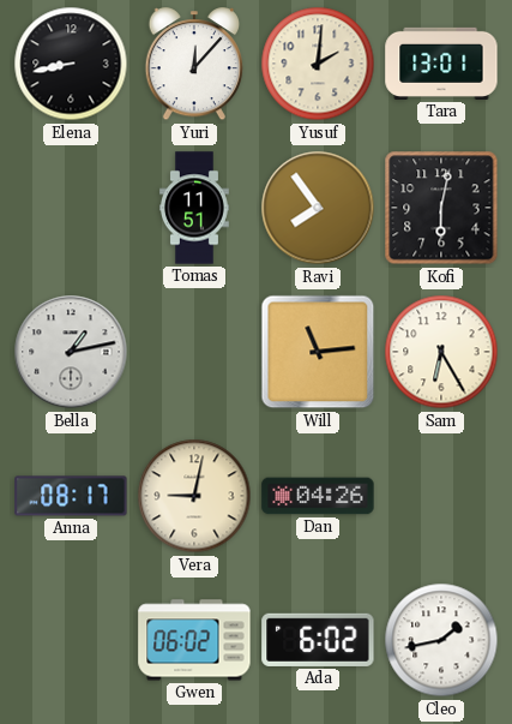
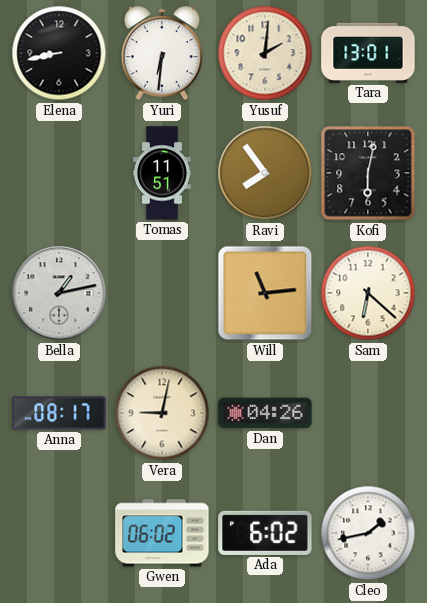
Yuri: 12:07 -> 6:31 (161, 54)
Sam: 6:25 -> 6:22 (368, 293)
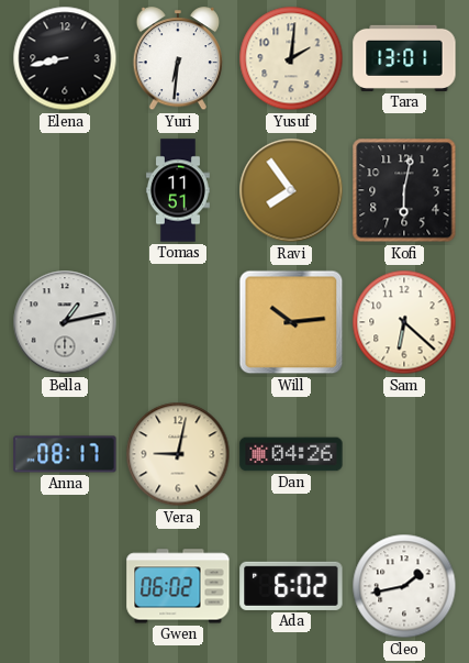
Will: 11:14 -> 10:14 (291, 322)
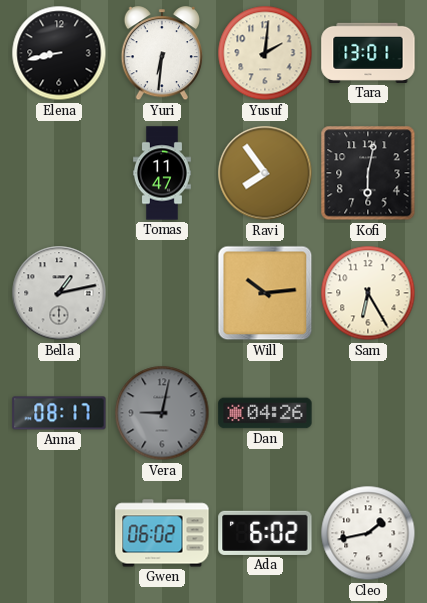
Tomas: 11:51 -> 11:47 (163, 173)
Sam: 6:22 -> 6:25 (368, 293)
Vera dial: cream -> grey (162, 413)
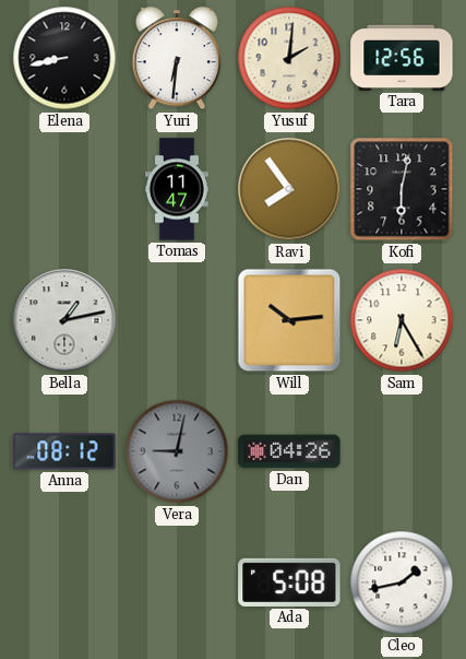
Tara: 13:01 -> 12:56 (402, 58)
Anna: 08:17 -> 08:12 (64, 451)
Gwen: 06:02 -> none (162, 533)
Ada: 6:02 -> 5:08 (289, 582)
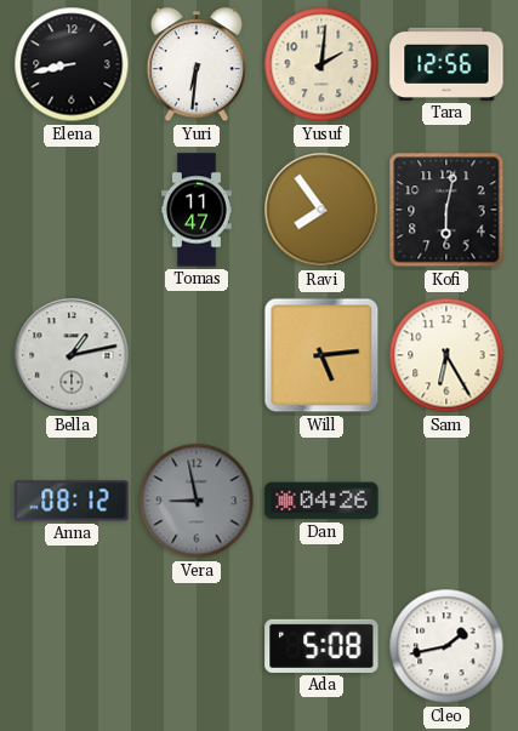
Will: 10:14 -> 5:14 (321, 355)
Vera: 9:02 -> 8:58 (197, 501)
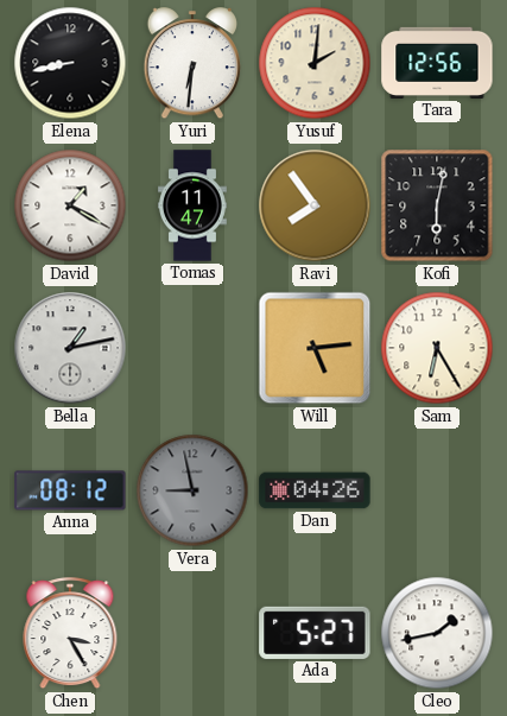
David: none -> 1:20 (70, 205)
Chen: none -> 3:25 (70, 634)
Ada: 5:08 -> 5:27 (315, 633)
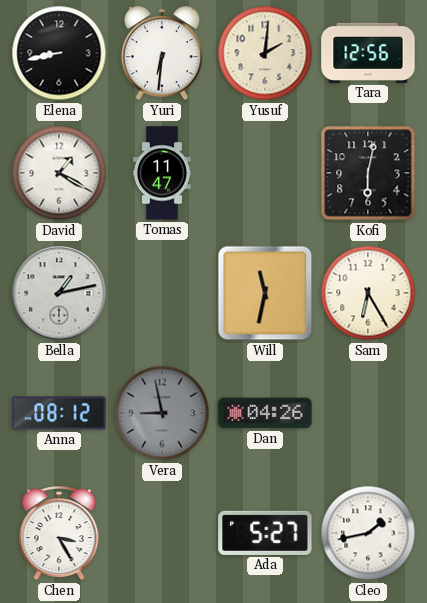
Ravi: 7:54 -> none (315, 205)
Will: 5:14 -> 11:32 (265, 293)
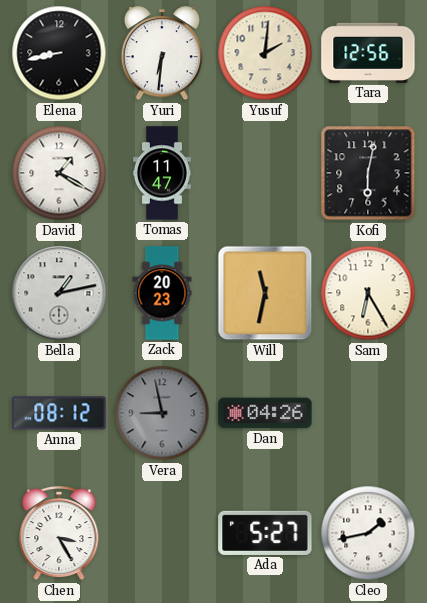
Zack: none -> 20:23 (162, 293)
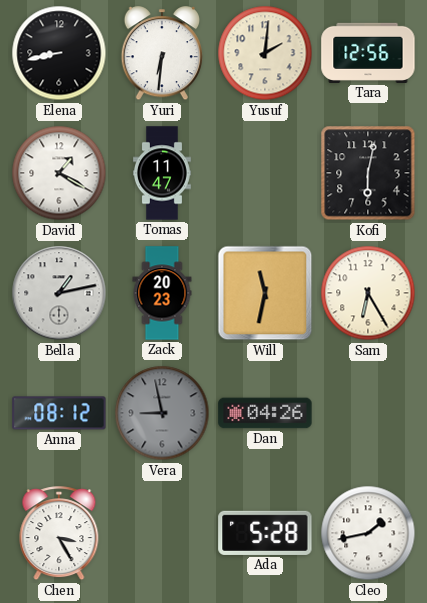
Ada: 5:27 -> 5:28 (265, 533)
